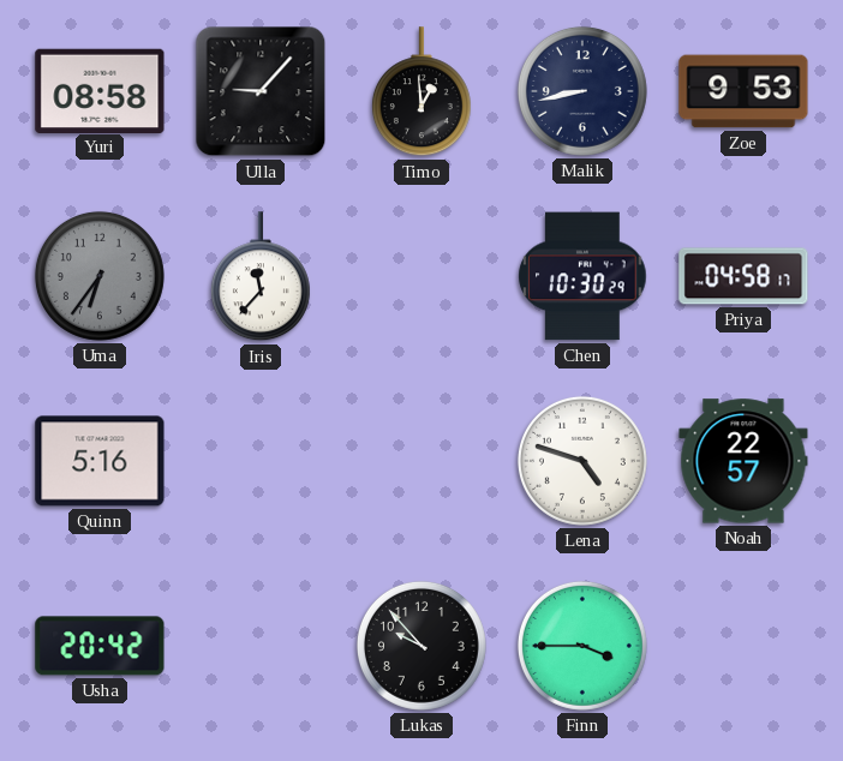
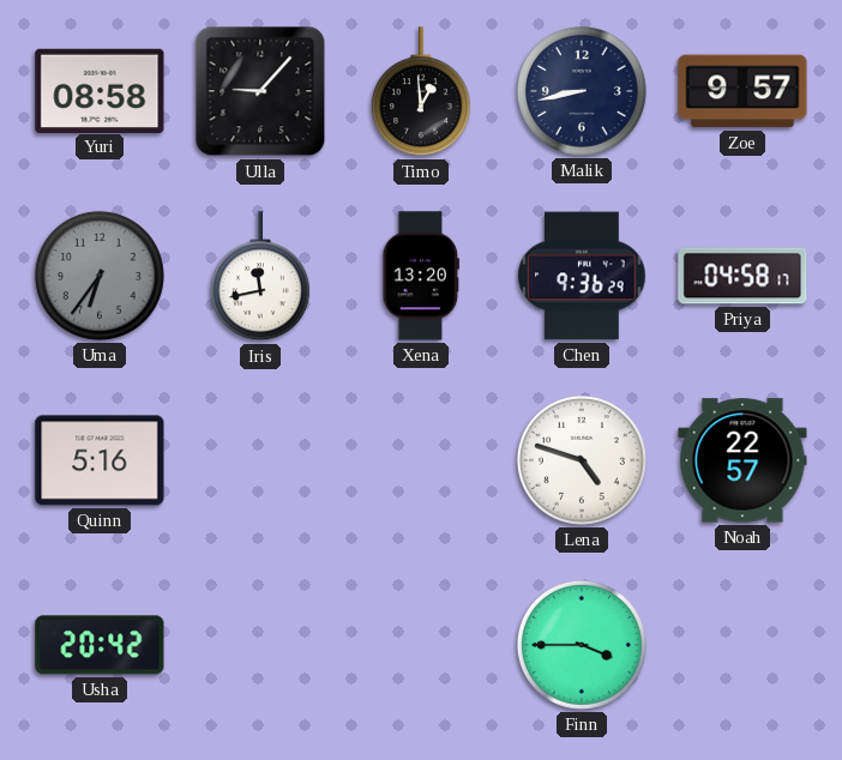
Zoe: 9:53 -> 9:57 (742, 91)
Iris: 11:37 -> 11:43 (260, 277)
Xena: none -> 13:20 (421, 276)
Chen: 10:30 -> 9:36 (582, 276)
Lukas: 9:53 -> none (421, 646)
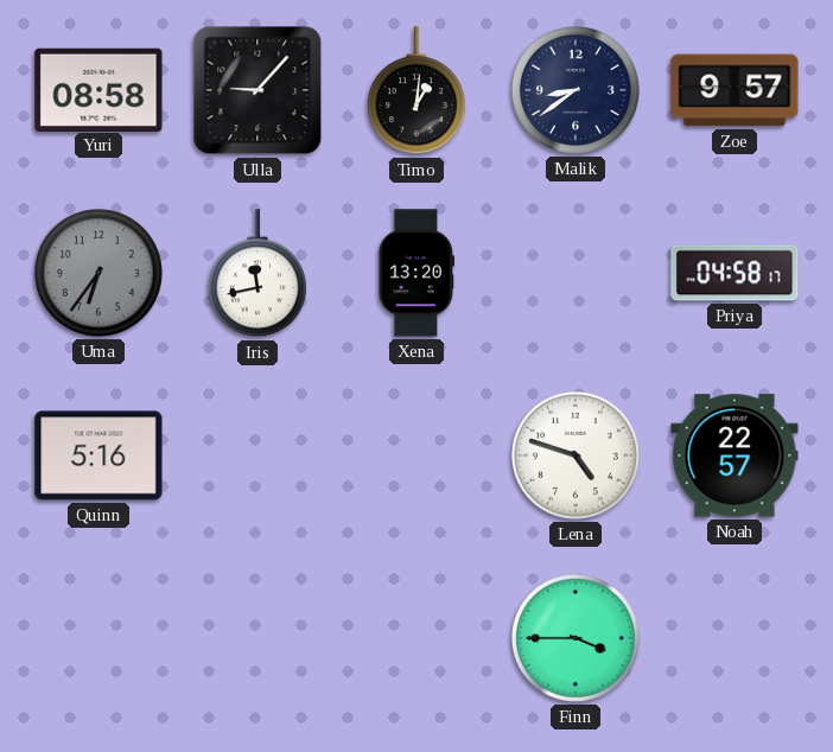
Timo: 12:59 -> 1:01 (416, 91)
Malik: 8:43 -> 8:39 (576, 90)
Chen: 9:36 -> none (582, 276)
Usha: 20:42 -> none (100, 645)
